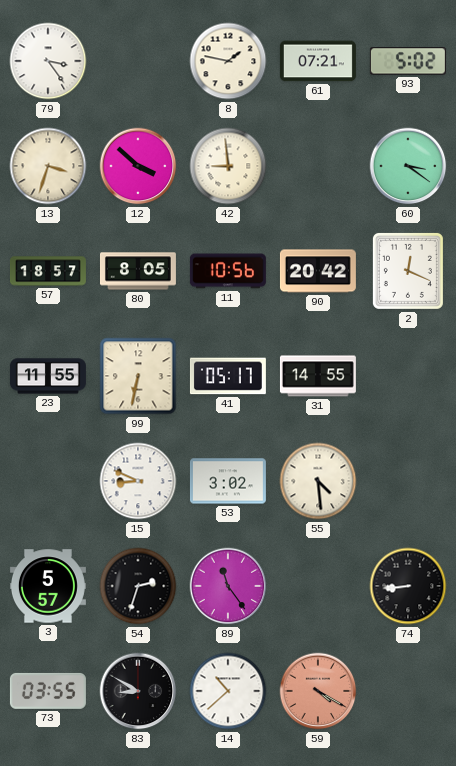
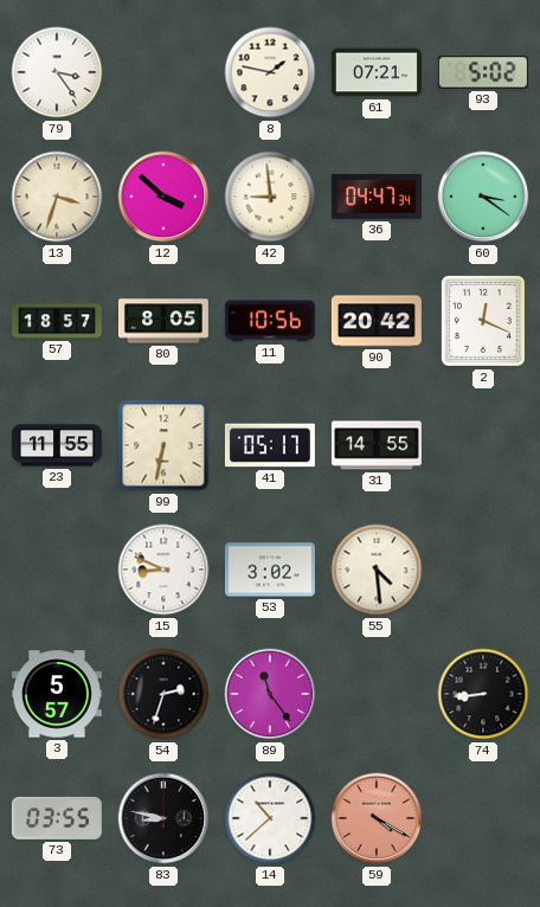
36: none -> 04:47 (377, 198)
83: 8:50 -> 8:47 (163, 818)
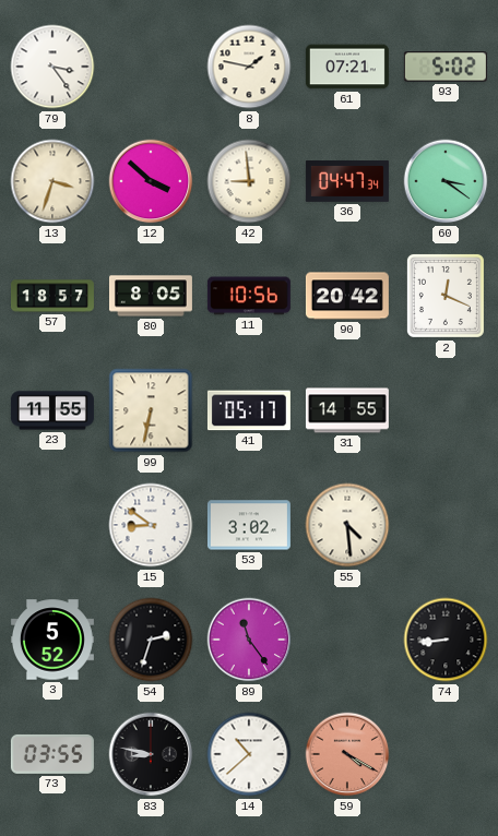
15: 8:49 -> 8:51 (151, 525)
3: 5:57 -> 5:52 (52, 640)
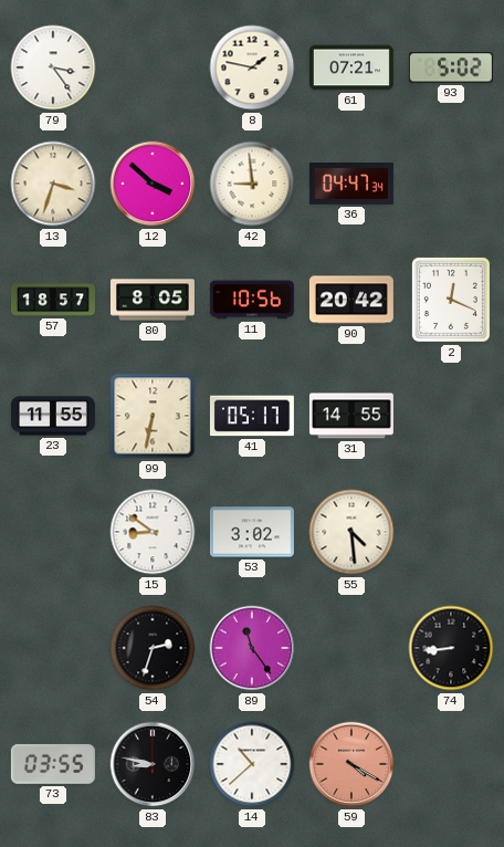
60: 3:21 -> none (446, 181)
3: 5:52 -> none (52, 640)
